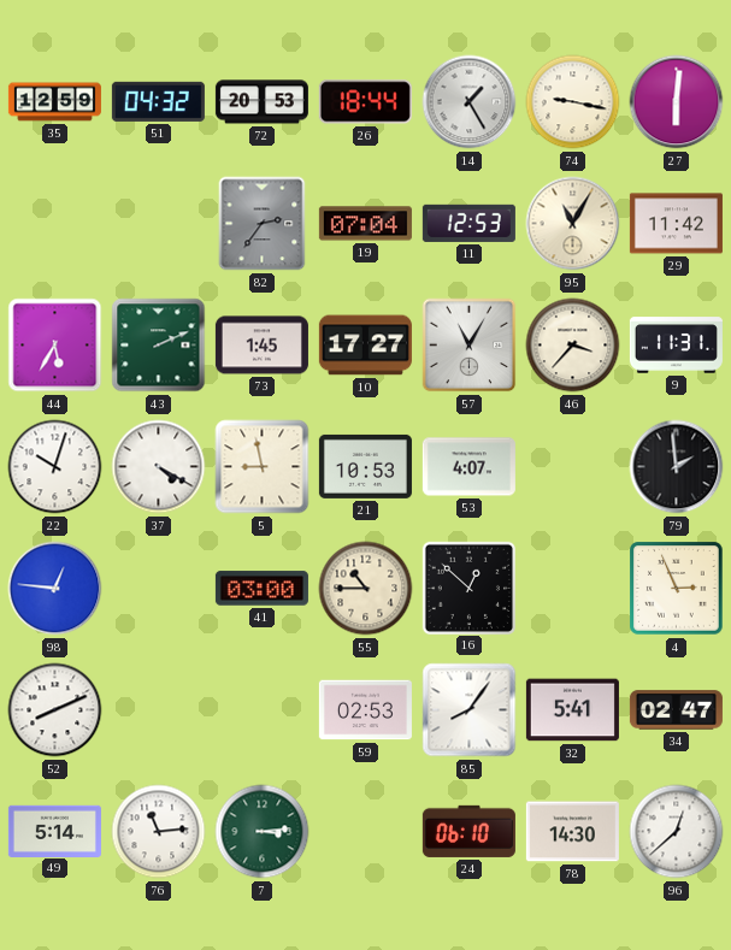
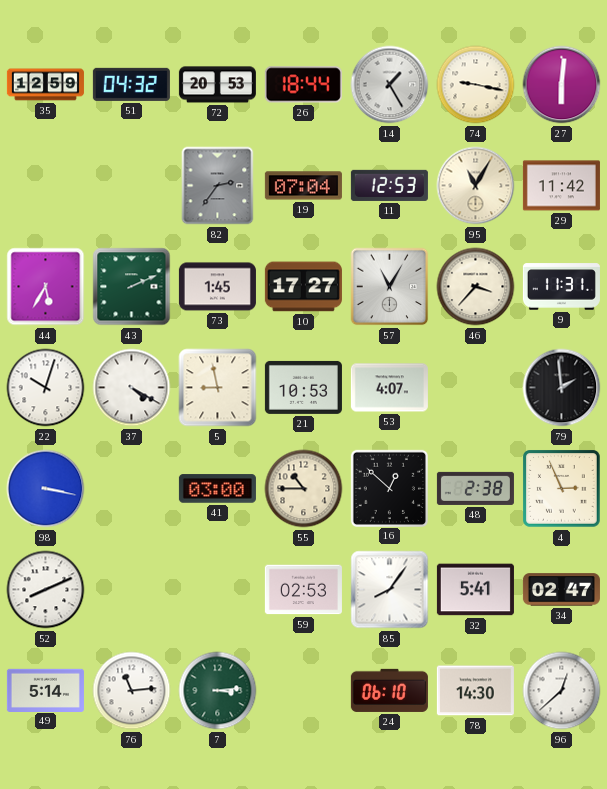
98: 12:46 -> 3:17 (46, 489)
48: none -> 2:38 (475, 488)
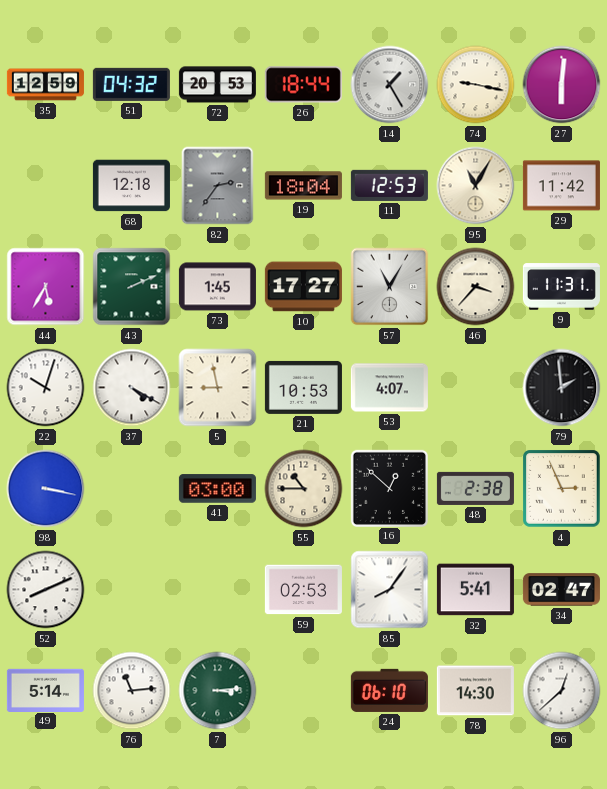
68: none -> 12:18 (131, 186)
19: 07:04 -> 18:04 (303, 186)
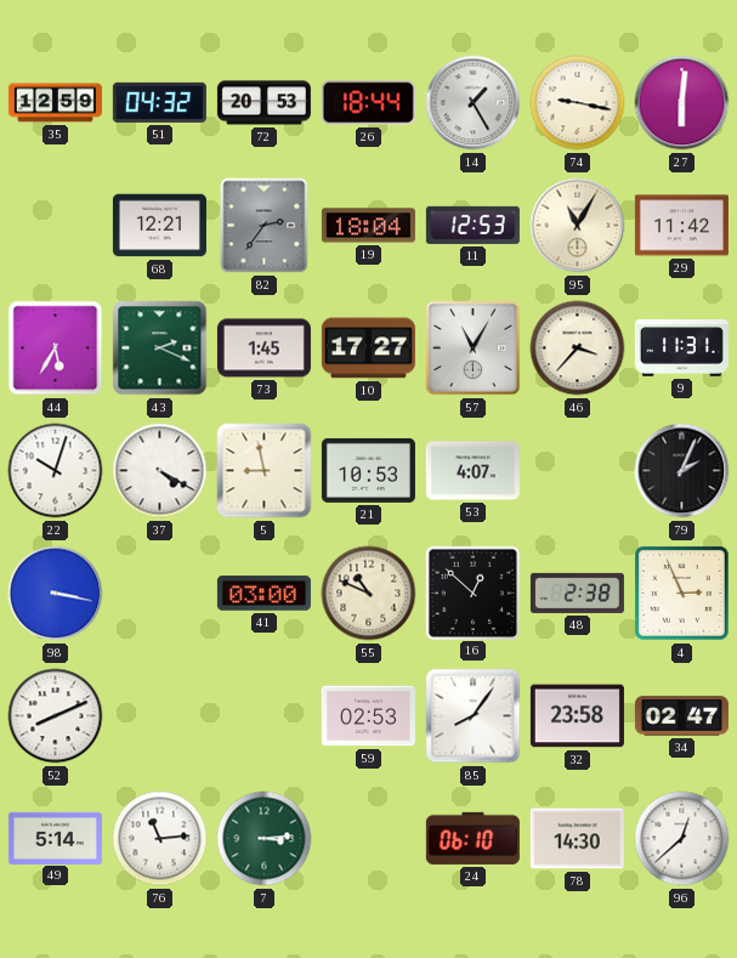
68: 12:18 -> 12:21 (159, 226)
43: 2:11 -> 2:19 (160, 348)
79: 1:59 -> 2:04 (682, 471)
55: 10:45 -> 10:49 (369, 594)
32: 5:41 -> 23:58 (577, 716)
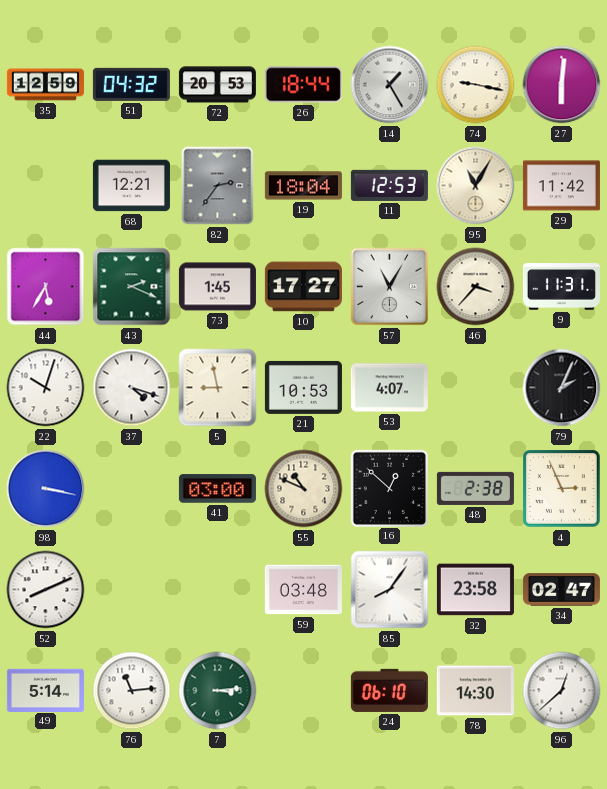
37: 4:20 -> 4:18 (132, 388)
59: 02:53 -> 03:48 (303, 590)
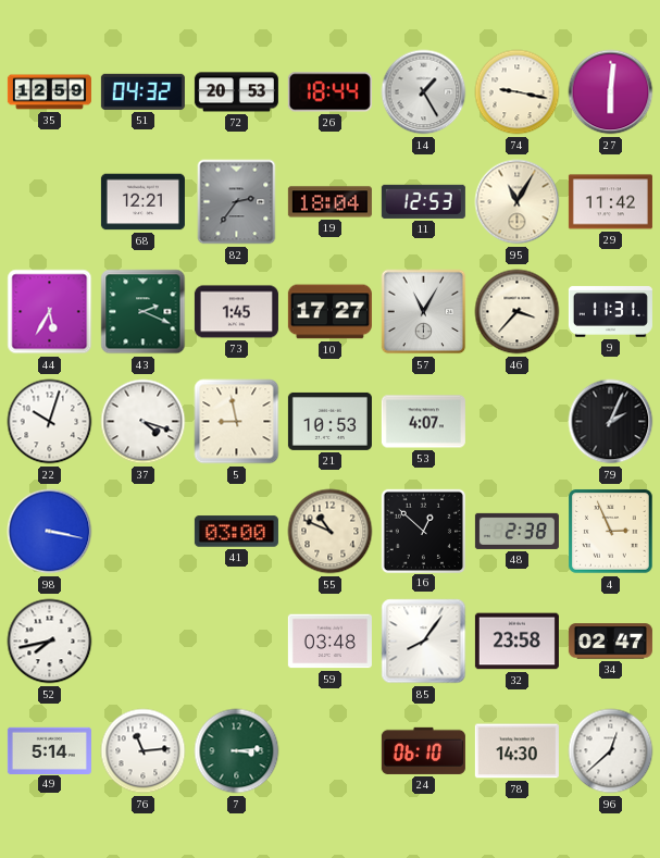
52: 8:11 -> 7:43 (50, 642)
